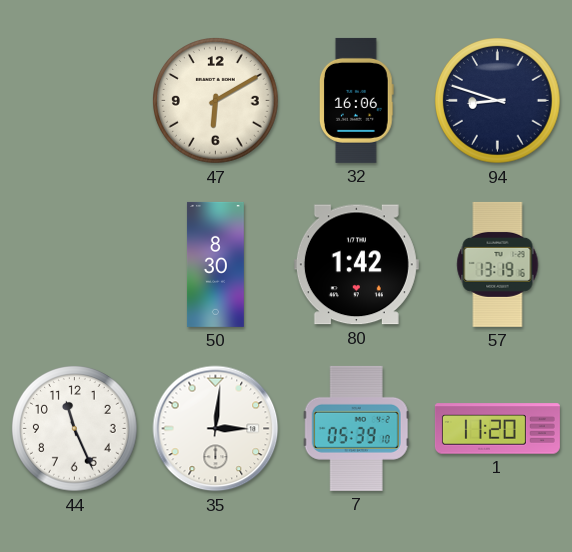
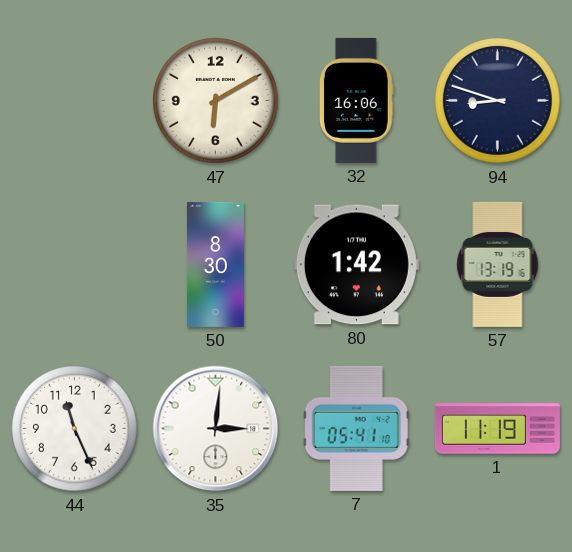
7: 05:39 -> 05:41 (356, 428)
1: 11:20 -> 11:19 (497, 429)
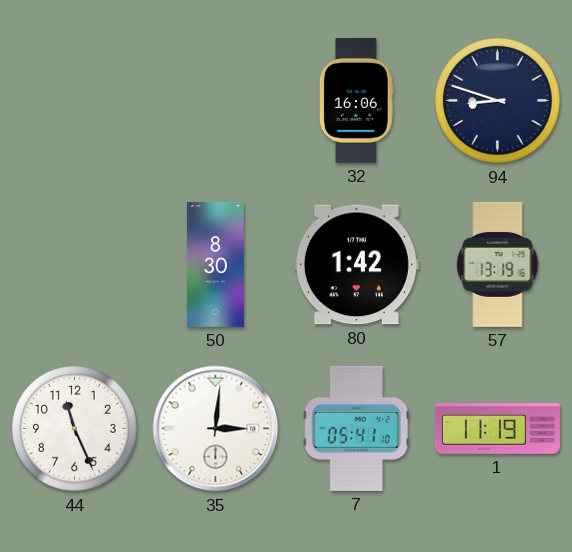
47: 6:10 -> none (216, 101)
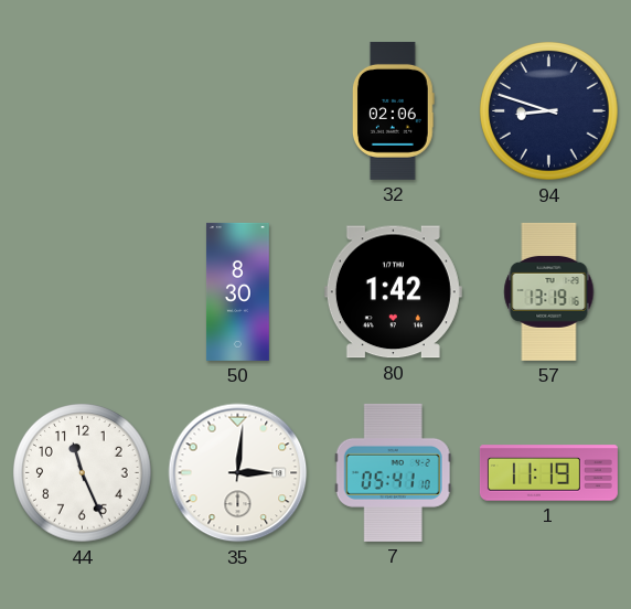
32: 16:06 -> 02:06 (394, 110)
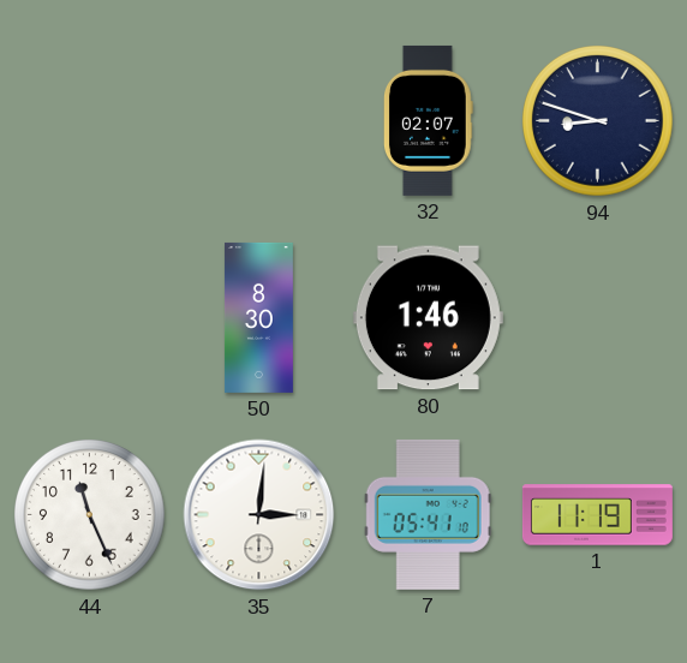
32: 02:06 -> 02:07 (429, 120)
80: 1:42 -> 1:46 (428, 318)
57: 13:19 -> none (549, 291)
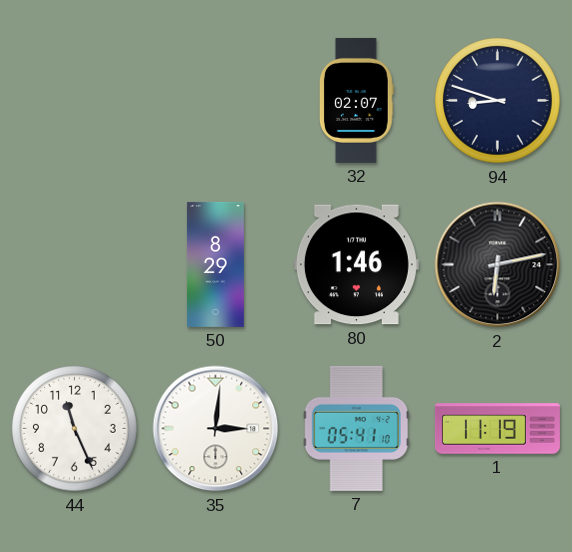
50: 8:30 -> 8:29 (215, 264)
2: none -> 6:13 (498, 265)
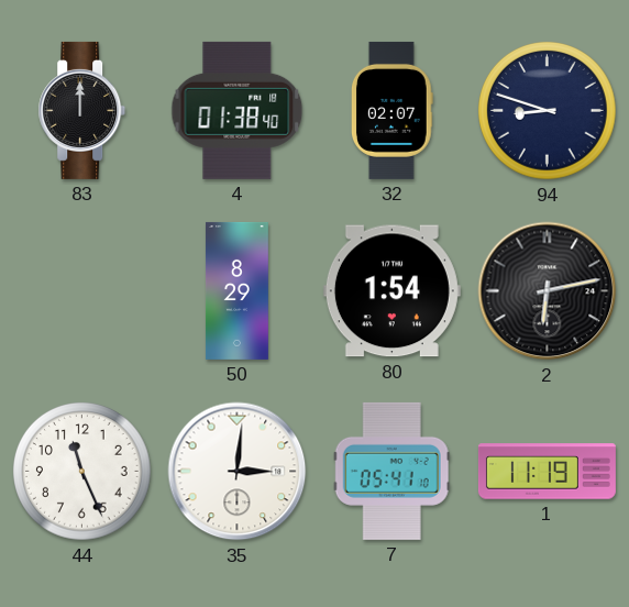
83: none -> 12:00 (82, 110)
4: none -> 01:38 (238, 110)
80: 1:46 -> 1:54 (391, 291)
